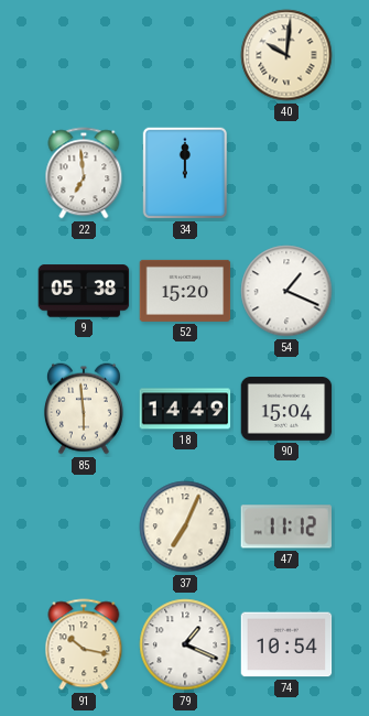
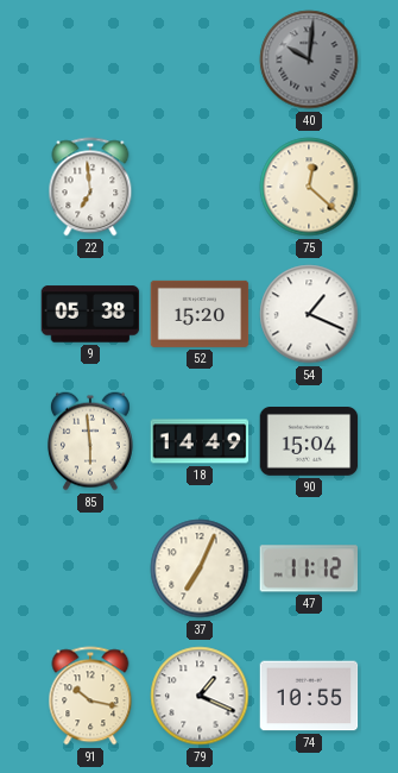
40 dial: cream -> grey (309, 59)
34: 12:00 -> none (185, 173)
75: none -> 12:22 (309, 187)
74: 10:54 -> 10:55 (309, 696)
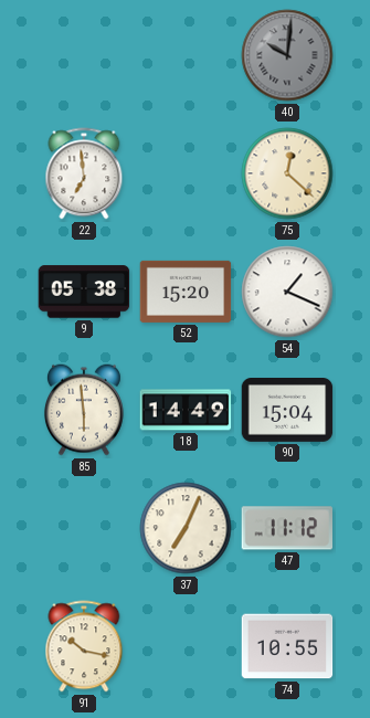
79: 1:19 -> none (200, 696)
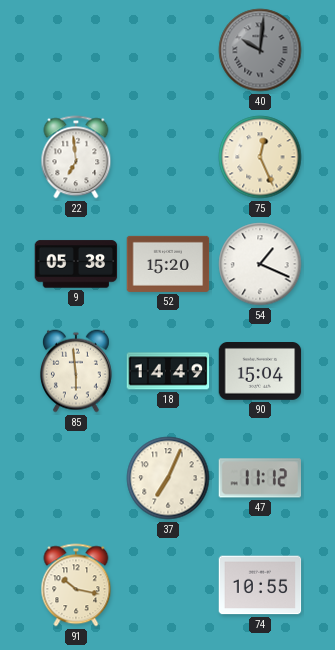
75: 12:22 -> 12:26 (260, 157)
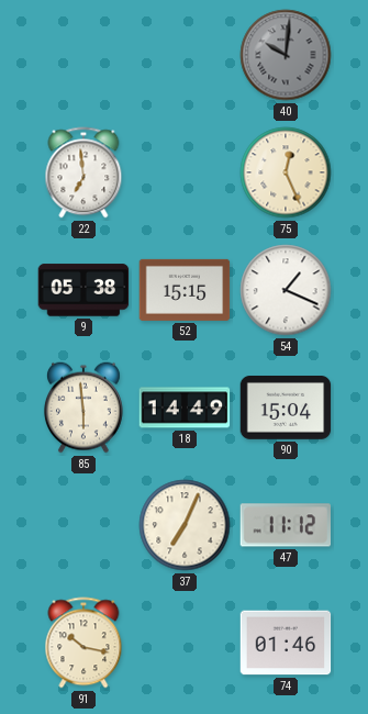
52: 15:20 -> 15:15 (185, 290)
74: 10:55 -> 01:46 (286, 643)
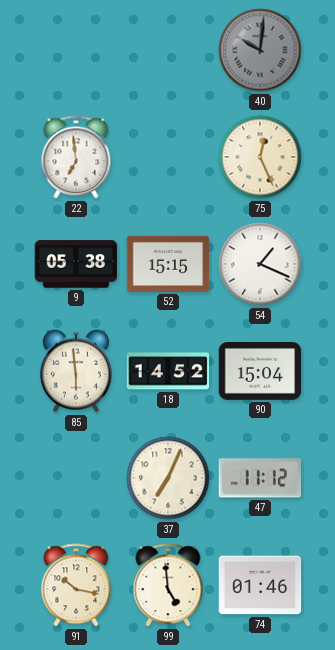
18: 14:49 -> 14:52 (168, 371)
99: none -> 4:59 (168, 585)
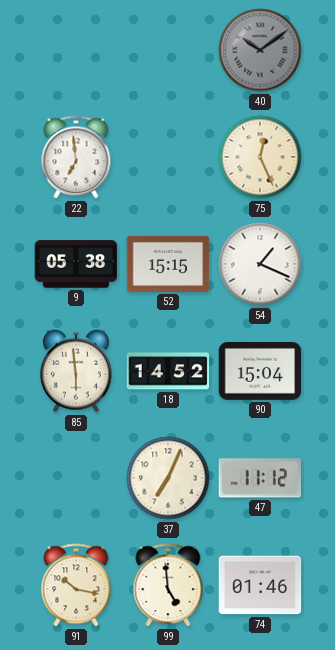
40: 10:01 -> 10:09 (260, 50)
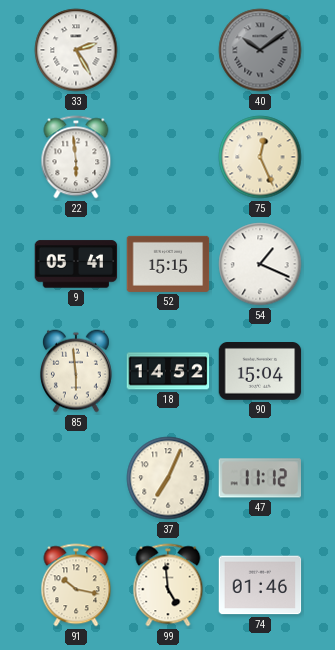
33: none -> 2:25 (76, 50)
22: 6:59 -> 5:59 (76, 157)
9: 05:38 -> 05:41 (76, 264)
